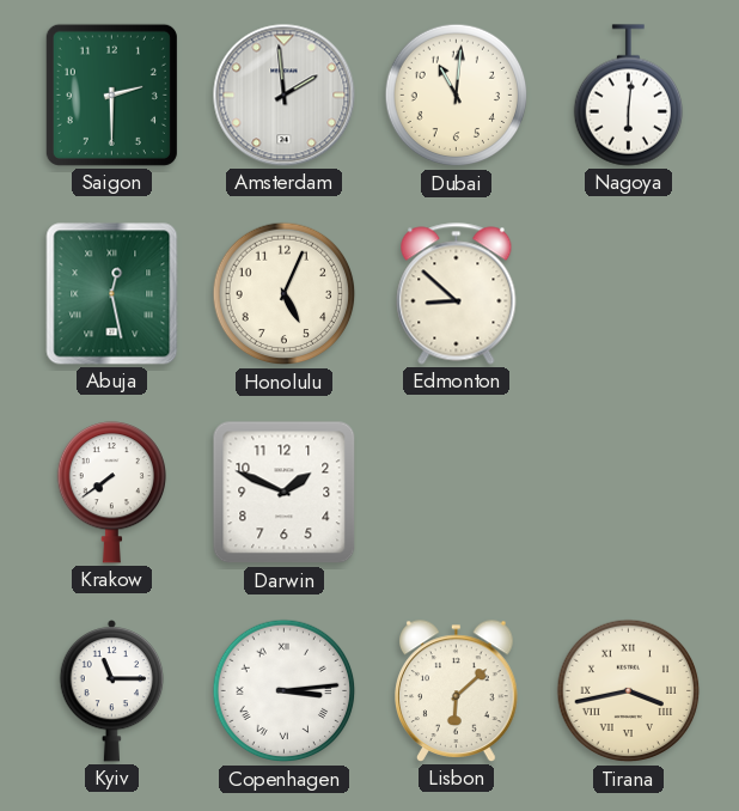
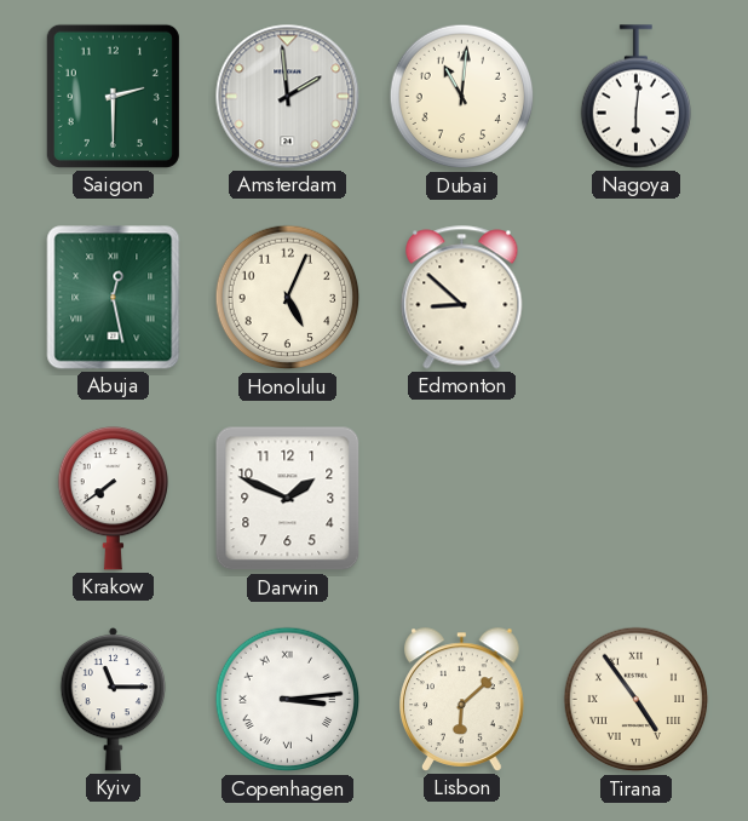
Tirana: 3:43 -> 4:54 (637, 700)
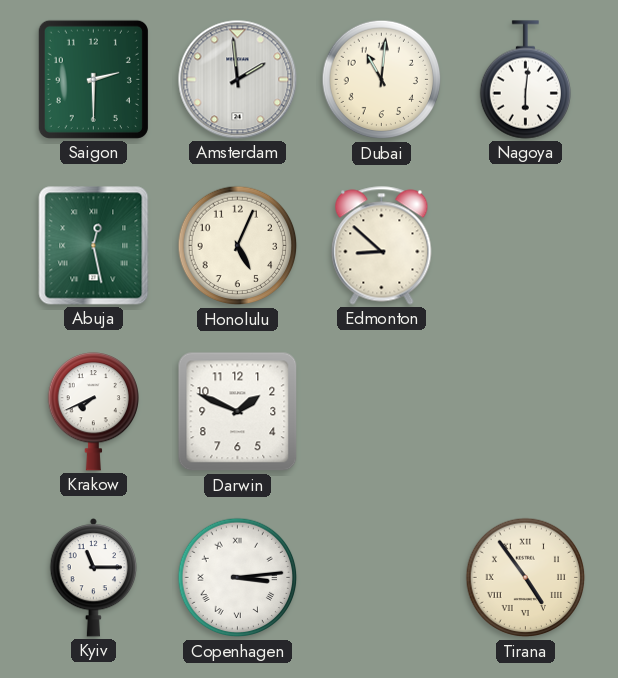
Krakow: 7:39 -> 7:41 (93, 412)
Lisbon: 6:08 -> none (462, 700)
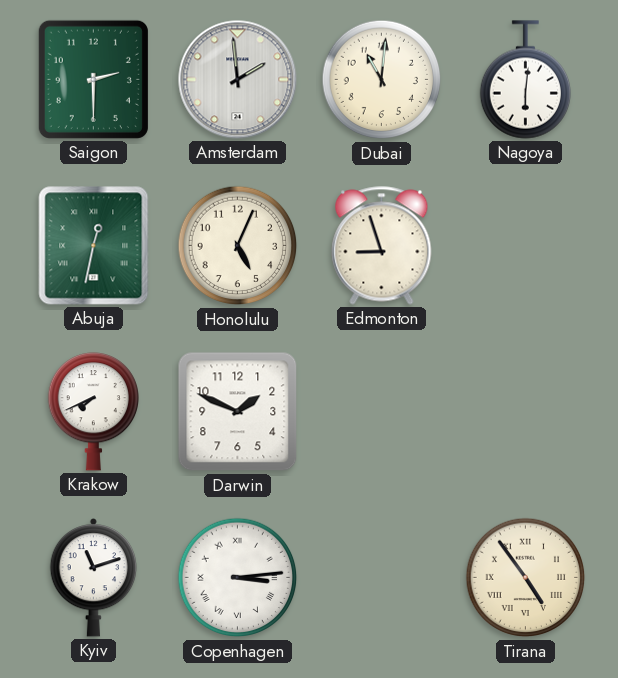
Abuja: 12:28 -> 12:32 (94, 246)
Edmonton: 8:52 -> 8:57 (382, 246)
Kyiv: 11:15 -> 11:12 (94, 578)
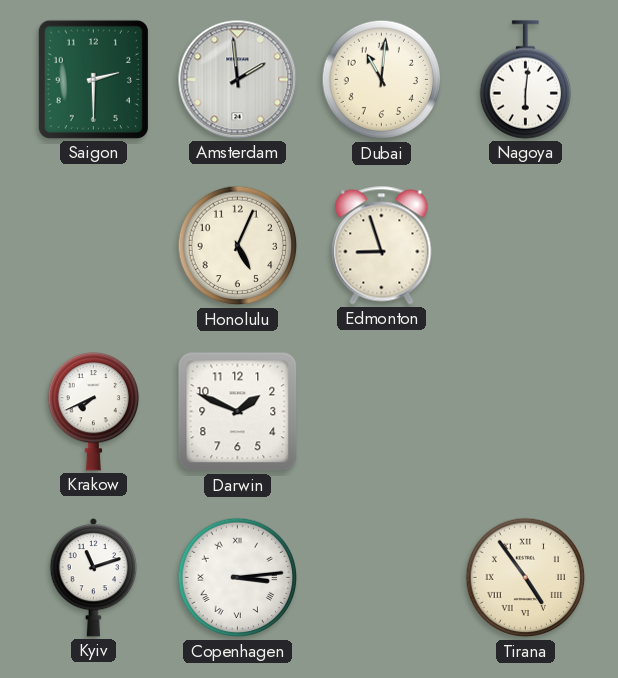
Abuja: 12:32 -> none (94, 246)
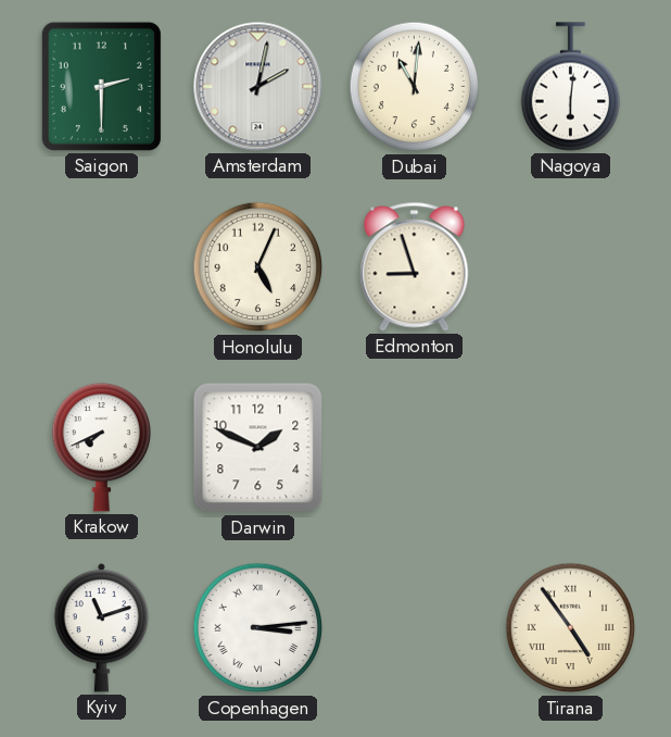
Amsterdam: 1:59 -> 2:02 (258, 87)
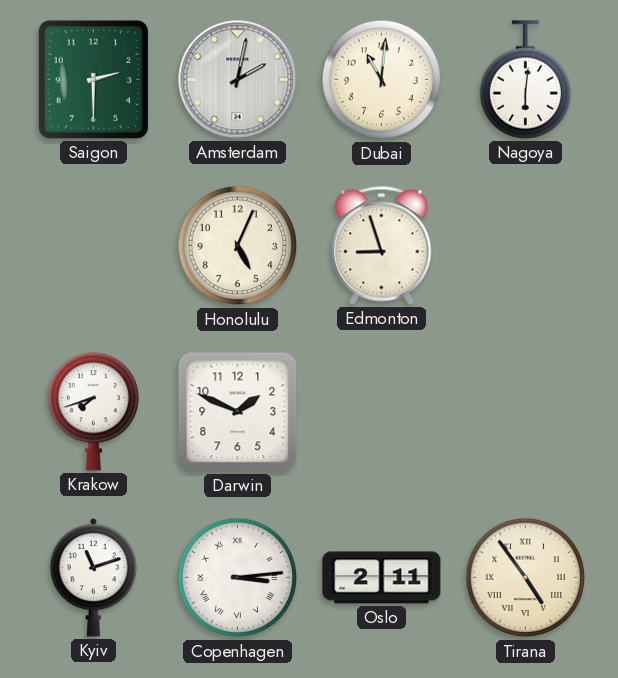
Krakow: 7:41 -> 7:42 (93, 412)
Oslo: none -> 2:11 (382, 578)
